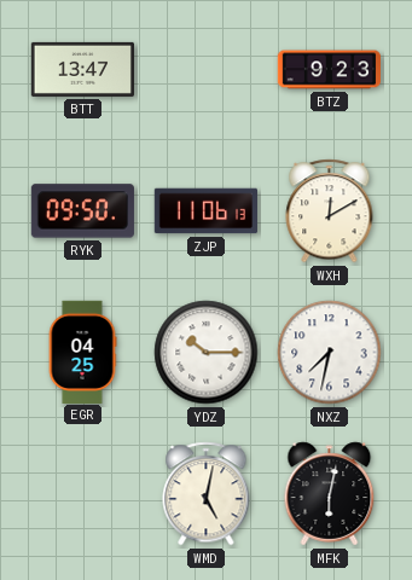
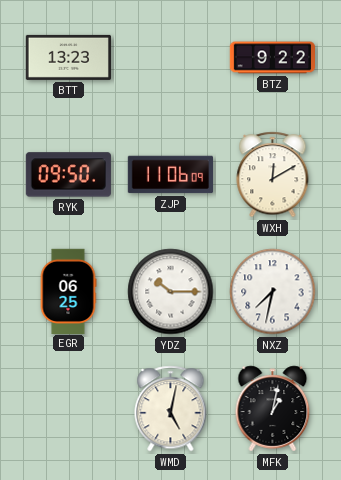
BTT: 13:47 -> 13:23 (68, 57)
BTZ: 9:23 -> 9:22 (272, 58)
ZJP: 11:06:13 -> 11:06:09 (170, 175)
EGR: 04:25 -> 06:25 (68, 291)
MFK: 6:02 -> 1:02 (273, 409)
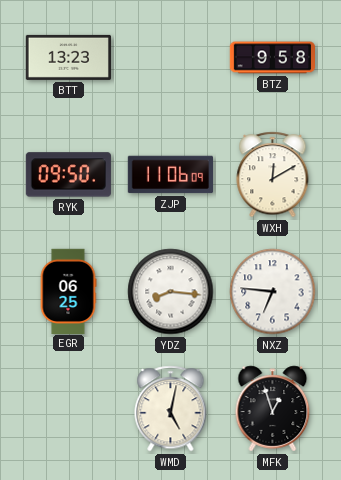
BTZ: 9:22 -> 9:58 (272, 58)
YDZ: 10:15 -> 8:16 (171, 292)
NXZ: 7:32 -> 6:46 (273, 292)
MFK: 1:02 -> 12:57 (273, 409)
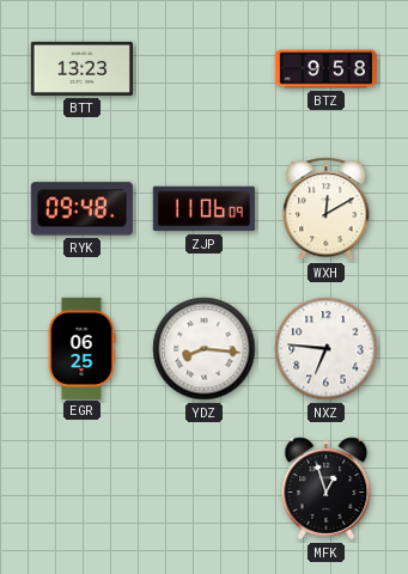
RYK: 09:50 -> 09:48 (81, 209)
WMD: 5:02 -> none (171, 409)
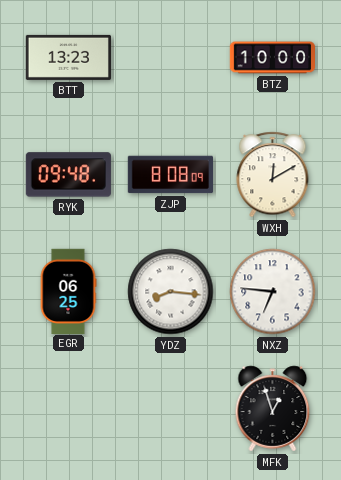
BTZ: 9:58 -> 10:00 (272, 58)
ZJP: 11:06 -> 8:08 (170, 175)
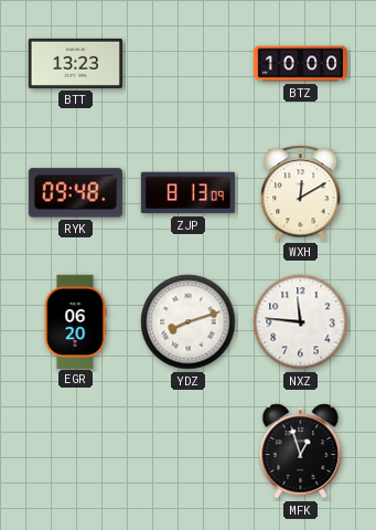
ZJP: 8:08 -> 8:13 (187, 193)
EGR: 06:25 -> 06:20 (75, 321)
YDZ: 8:16 -> 8:12 (189, 322)
NXZ: 6:46 -> 11:46 (301, 322)
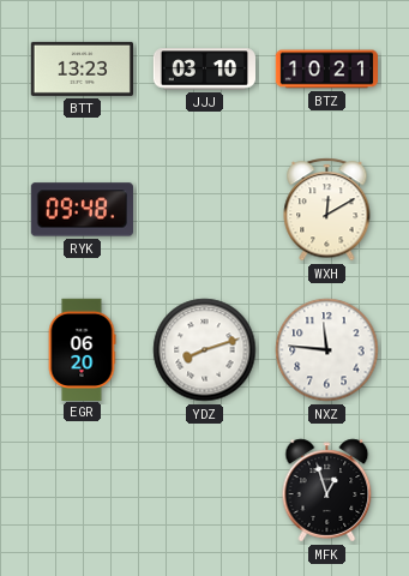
JJJ: none -> 03:10 (204, 70)
BTZ: 10:00 -> 10:21 (326, 70)
ZJP: 8:13 -> none (187, 193)
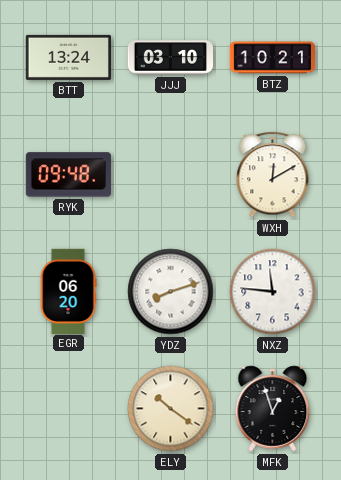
BTT: 13:23 -> 13:24 (68, 57)
ELY: none -> 10:21 (171, 409)
